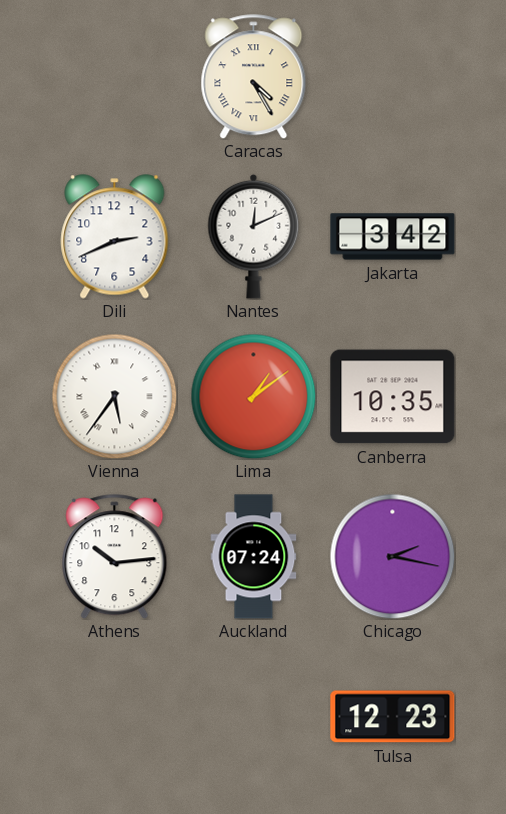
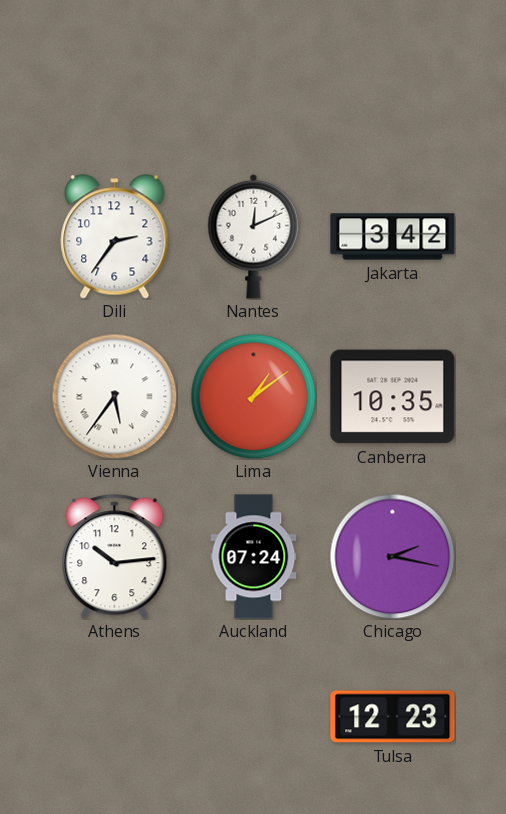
Caracas: 4:25 -> none (254, 77)
Dili: 2:41 -> 2:36 (115, 237)
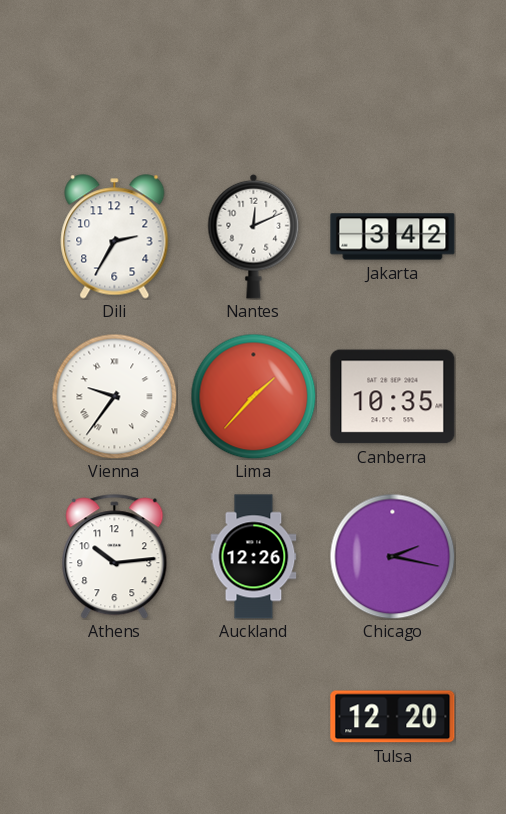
Dili: 2:36 -> 2:35 (115, 237)
Vienna: 5:36 -> 9:36 (114, 396)
Lima: 1:09 -> 1:37 (253, 396)
Auckland: 07:24 -> 12:26 (254, 557)
Tulsa: 12:23 -> 12:20 (393, 717)
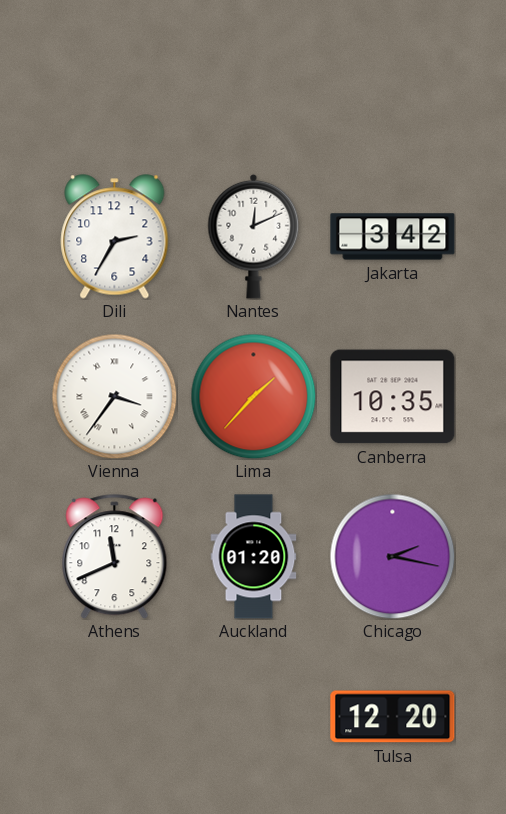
Vienna: 9:36 -> 3:36 (114, 396)
Athens: 10:14 -> 11:41 (115, 557)
Auckland: 12:26 -> 01:20 (254, 557)
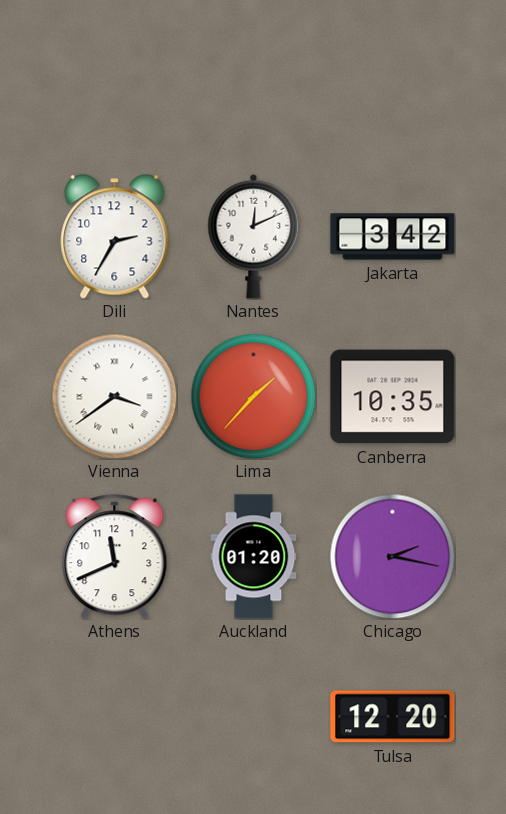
Vienna: 3:36 -> 3:39 (114, 396)
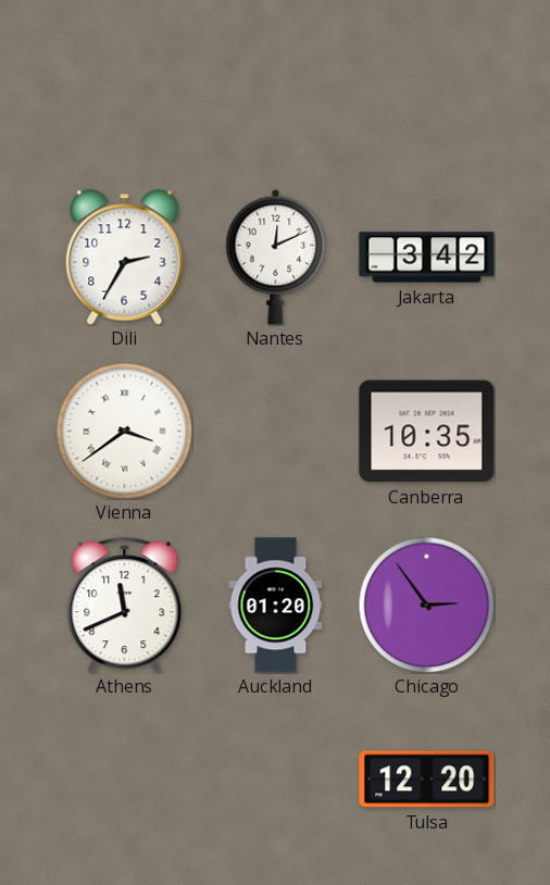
Lima: 1:37 -> none (253, 396)
Chicago: 2:17 -> 2:54 (426, 604)
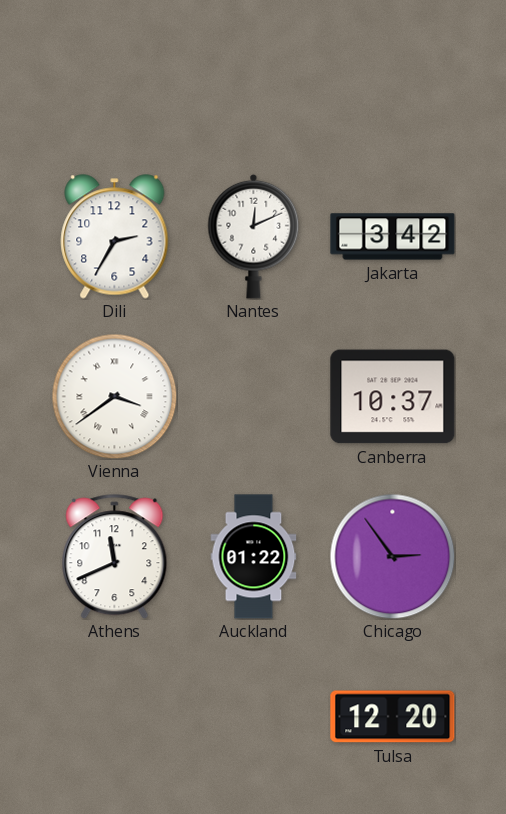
Canberra: 10:35 -> 10:37 (393, 397)
Auckland: 01:20 -> 01:22 (254, 557)
